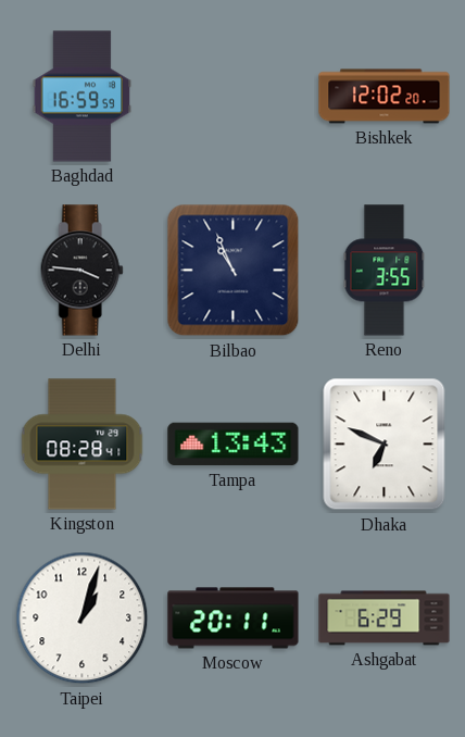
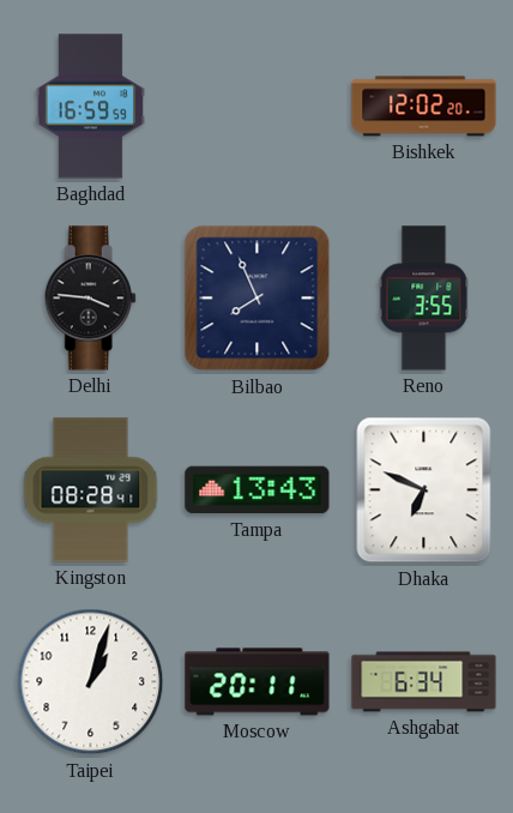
Bilbao: 10:56 -> 7:56 (258, 299)
Ashgabat: 6:29 -> 6:34 (424, 682)
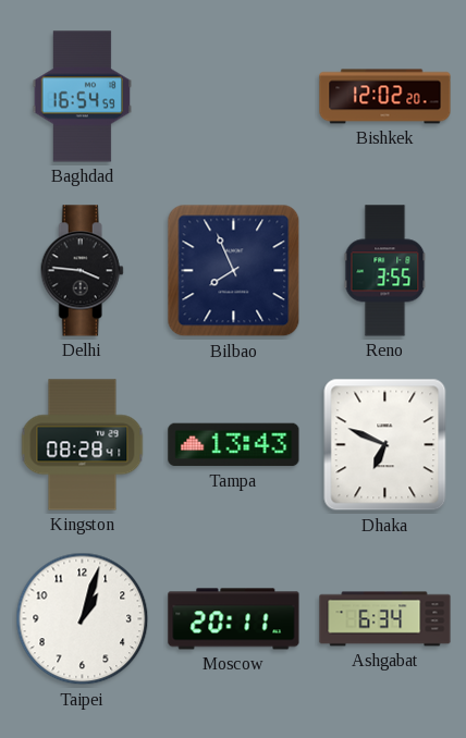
Baghdad: 16:59 -> 16:54 (83, 97)
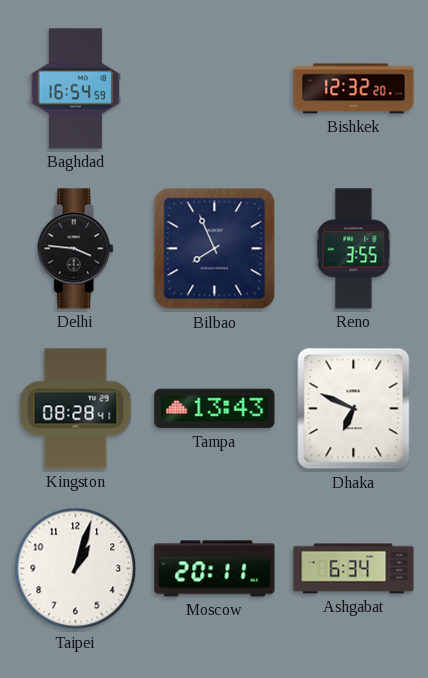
Bishkek: 12:02 -> 12:32 (354, 89)
